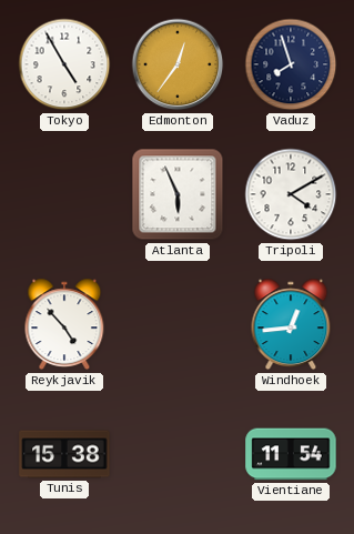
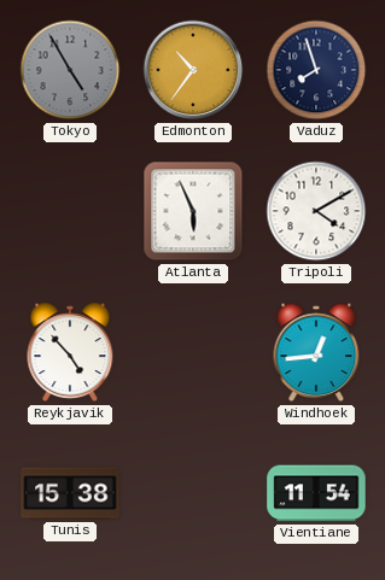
Tokyo dial: white -> grey (70, 70)
Edmonton: 12:36 -> 10:36 (193, 70)
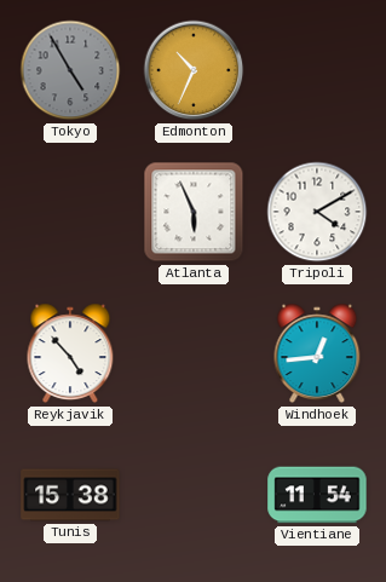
Edmonton: 10:36 -> 10:34 (194, 70)
Vaduz: 7:57 -> none (316, 70)
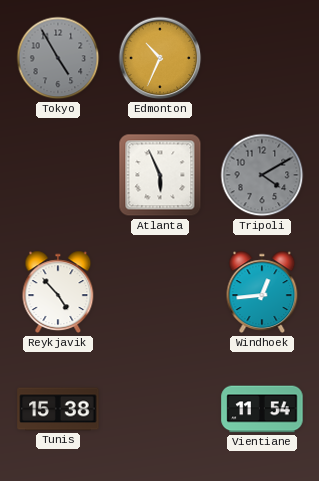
Tripoli dial: white -> grey (262, 175)
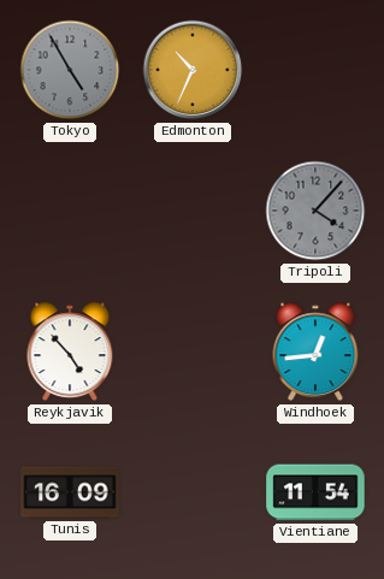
Atlanta: 5:56 -> none (160, 175)
Tripoli: 4:10 -> 4:07 (315, 211)
Tunis: 15:38 -> 16:09 (70, 492)
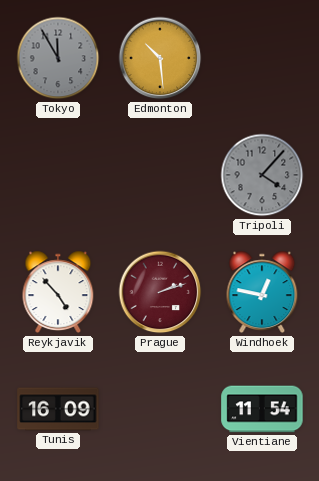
Tokyo: 4:55 -> 11:55 (58, 58)
Edmonton: 10:34 -> 10:29 (160, 58)
Prague: none -> 2:12 (160, 292)
Windhoek: 12:44 -> 12:47 (262, 292)
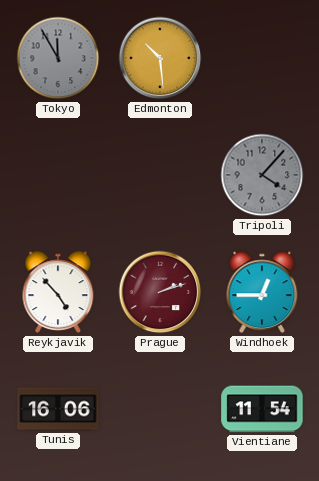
Windhoek: 12:47 -> 12:45 (262, 292)
Tunis: 16:09 -> 16:06 (58, 409)
